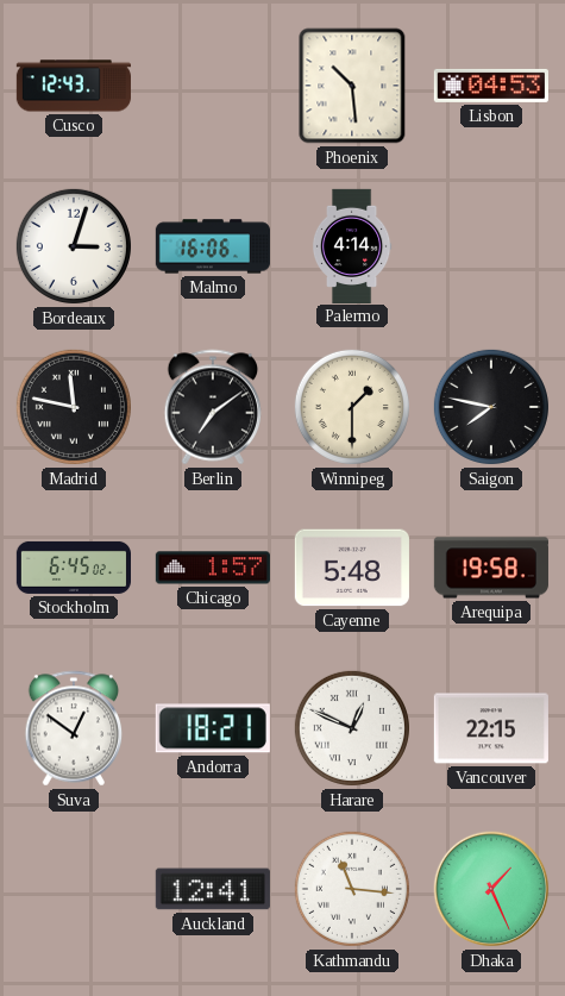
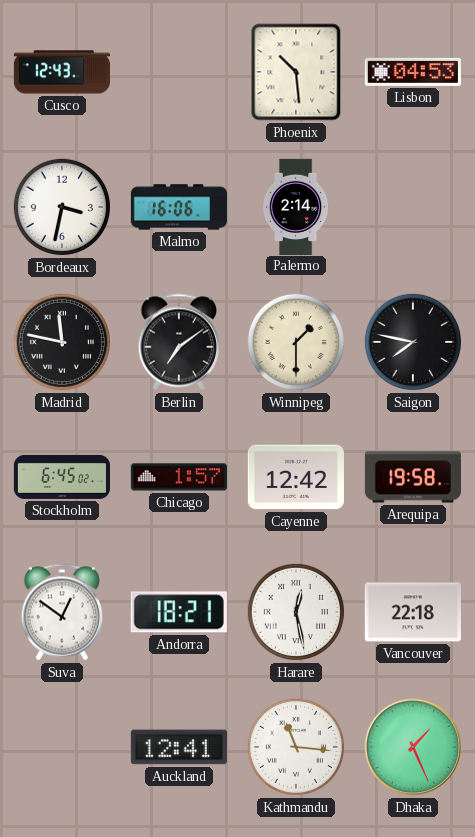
Bordeaux: 3:03 -> 3:32 (62, 207)
Palermo: 4:14 -> 2:14 (296, 206)
Cayenne: 5:48 -> 12:42 (296, 477)
Harare: 12:49 -> 12:28 (296, 612)
Vancouver: 22:15 -> 22:18 (413, 612)
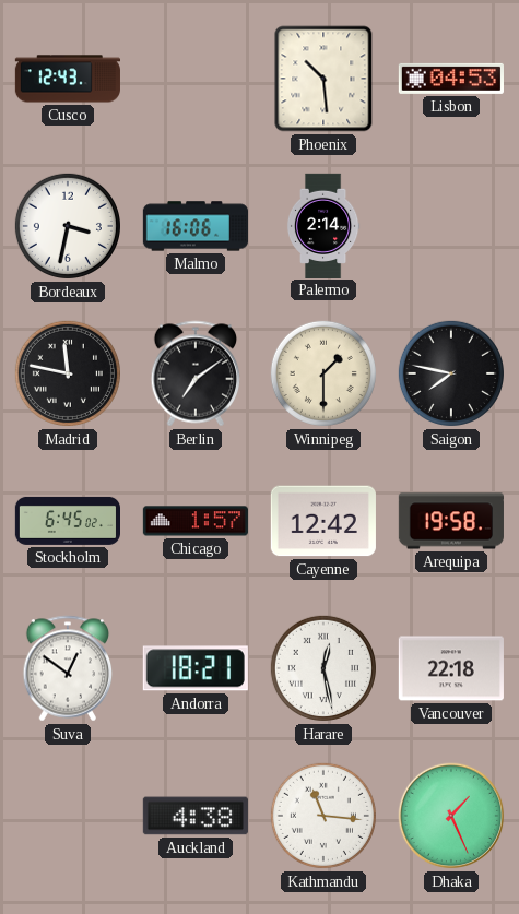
Auckland: 12:41 -> 4:38 (196, 816)
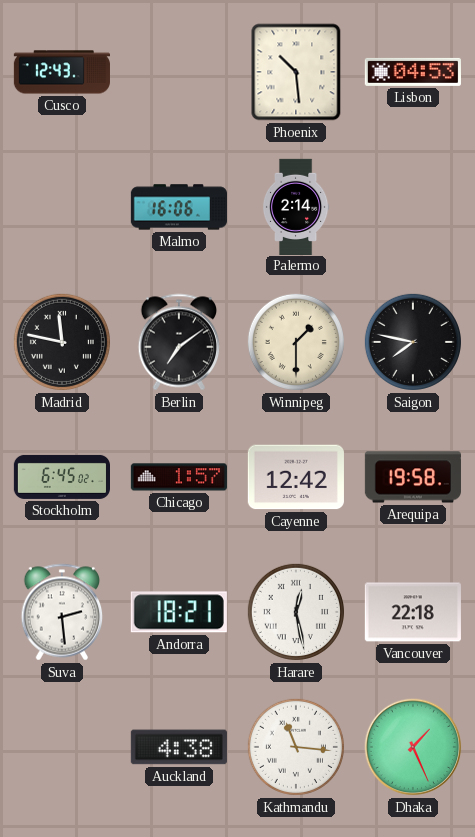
Bordeaux: 3:32 -> none (68, 226)
Suva: 12:51 -> 2:29 (62, 612)
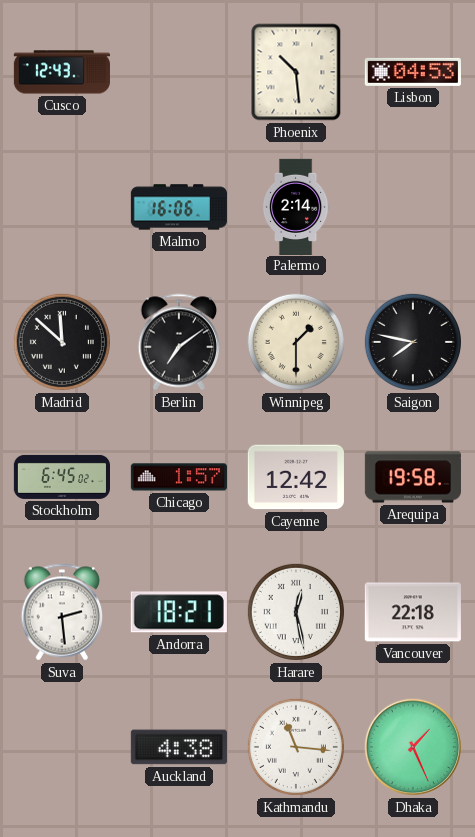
Madrid: 11:47 -> 11:52 (62, 342)
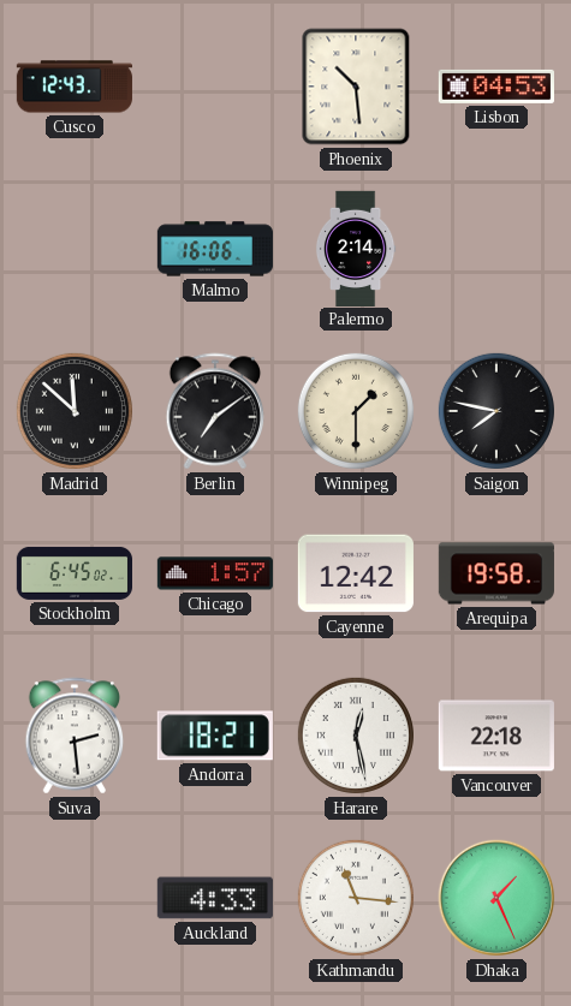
Auckland: 4:38 -> 4:33 (215, 898)
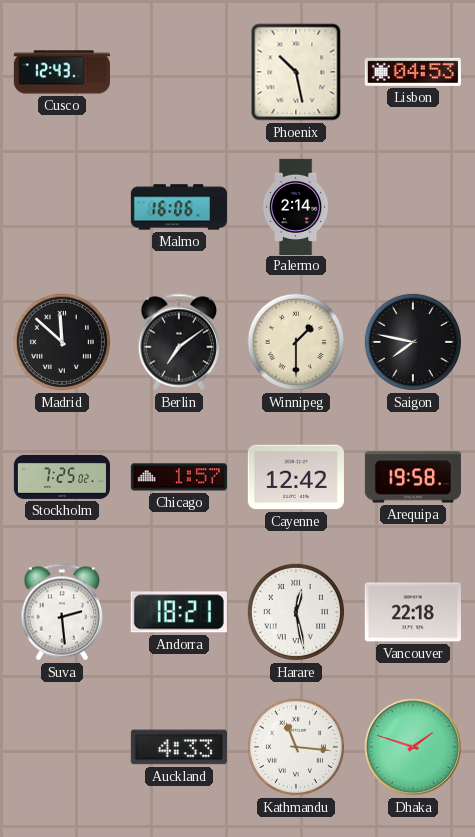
Phoenix: 10:29 -> 10:28 (296, 72)
Stockholm: 6:45 -> 7:25 (61, 477)
Dhaka: 1:26 -> 1:48 (413, 747)
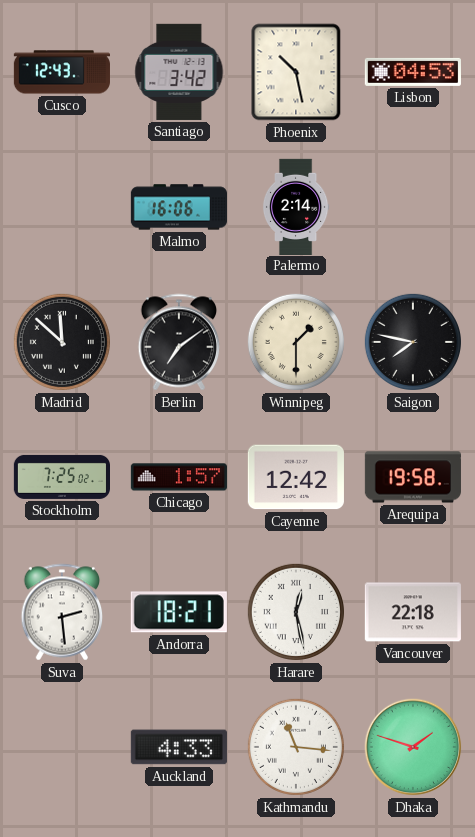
Santiago: none -> 3:42 (179, 72)
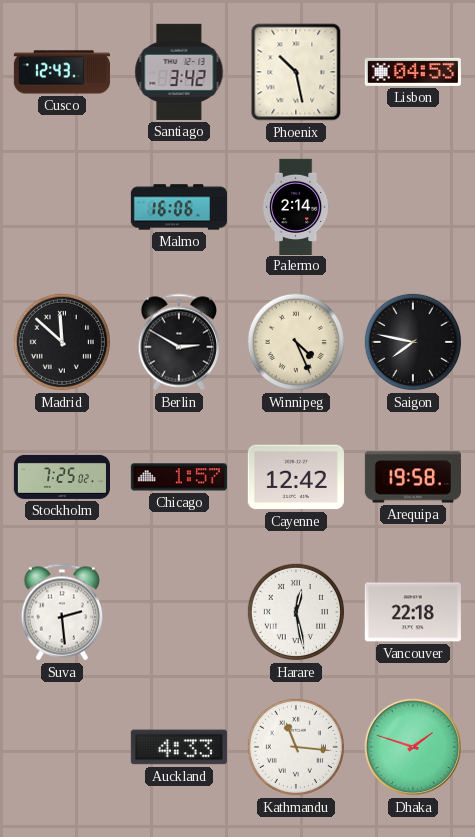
Berlin: 7:09 -> 2:50 (179, 342)
Winnipeg: 1:30 -> 4:26 (296, 342)
Andorra: 18:21 -> none (179, 612)
